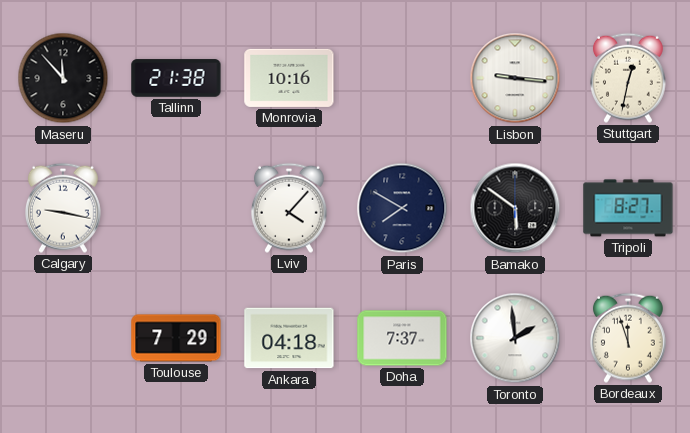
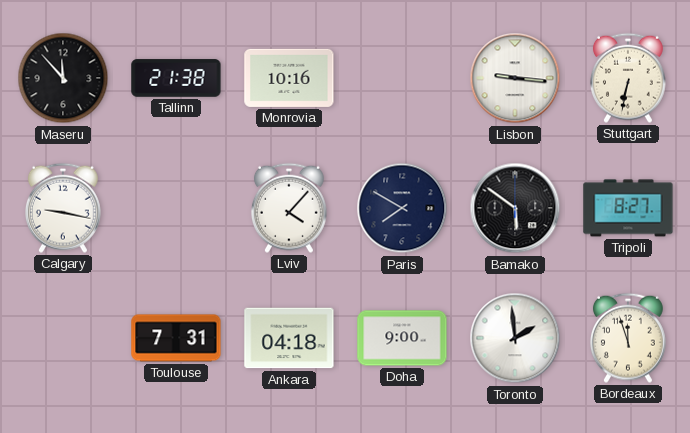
Stuttgart: 12:32 -> 6:32 (628, 78)
Toulouse: 7:29 -> 7:31 (176, 338)
Doha: 7:37 -> 9:00 (402, 338)
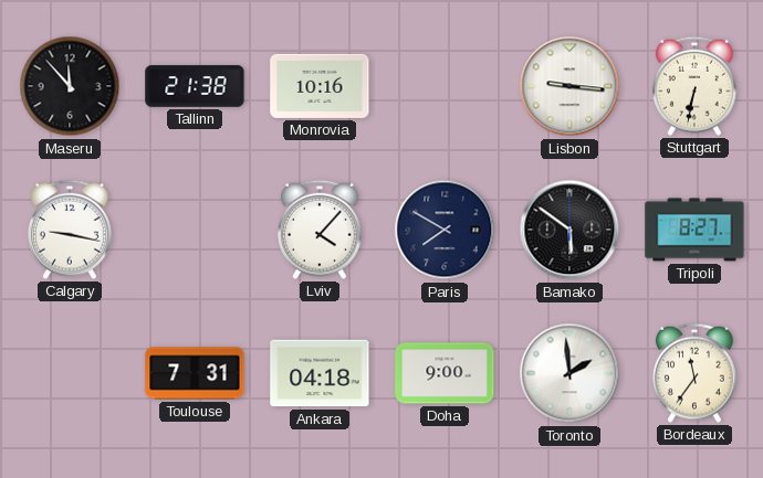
Bordeaux: 11:57 -> 11:36 (694, 373)
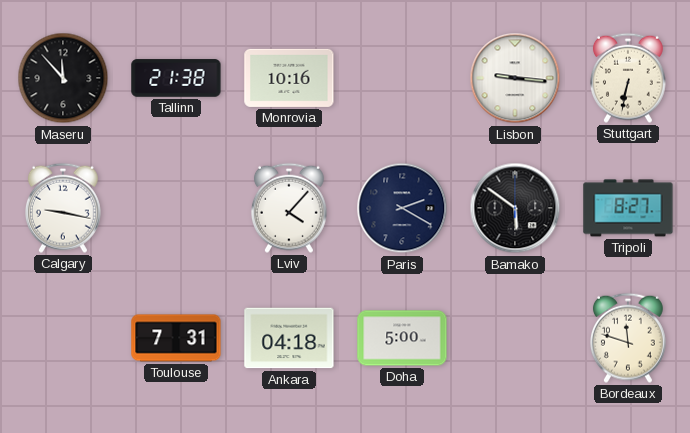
Paris: 7:50 -> 2:20 (402, 208)
Doha: 9:00 -> 5:00 (402, 338)
Toronto: 1:59 -> none (569, 373)
Bordeaux: 11:36 -> 11:48 (628, 338)
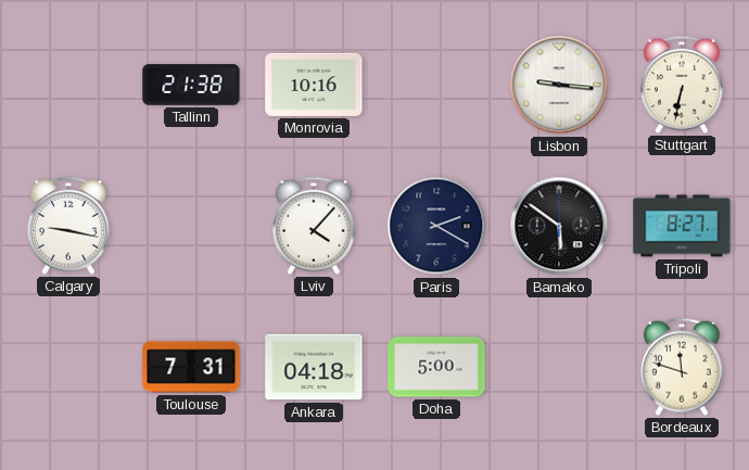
Maseru: 11:53 -> none (63, 78)
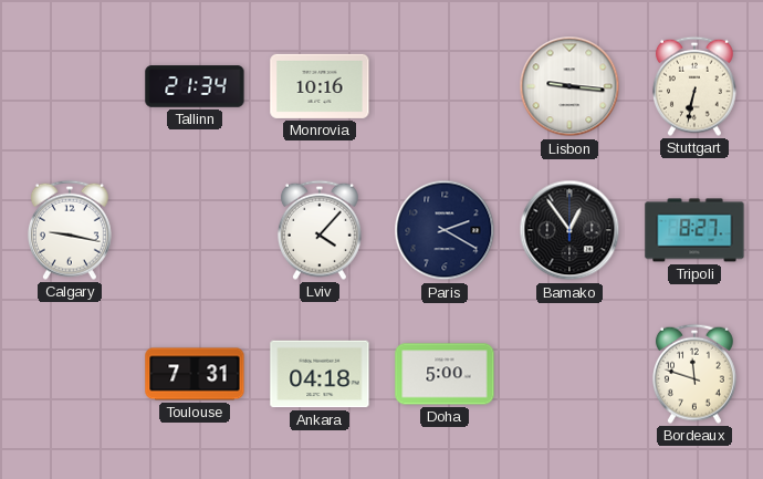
Tallinn: 21:38 -> 21:34 (195, 86)
Bamako: 5:51 -> 12:54 (569, 230)
